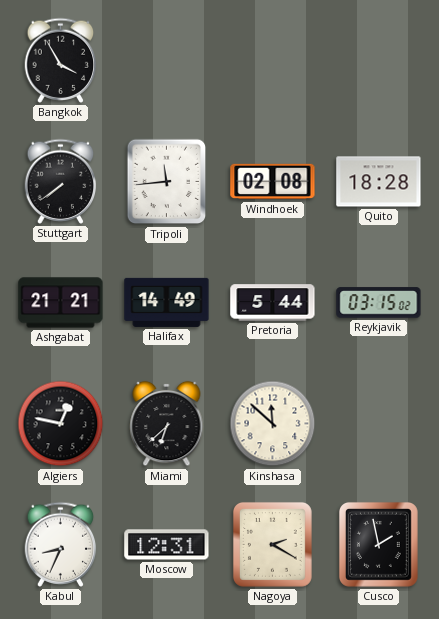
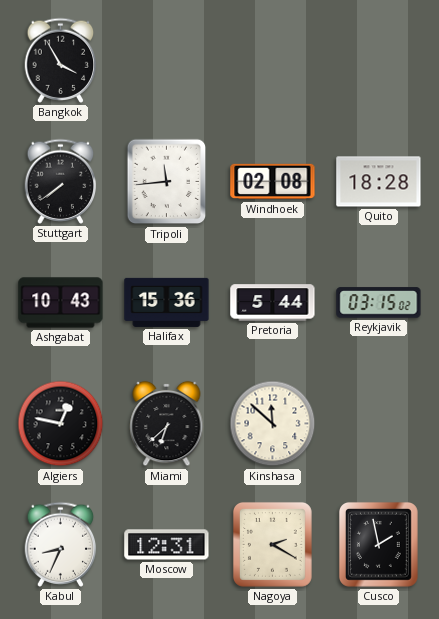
Ashgabat: 21:21 -> 10:43 (61, 303)
Halifax: 14:49 -> 15:36 (167, 302)
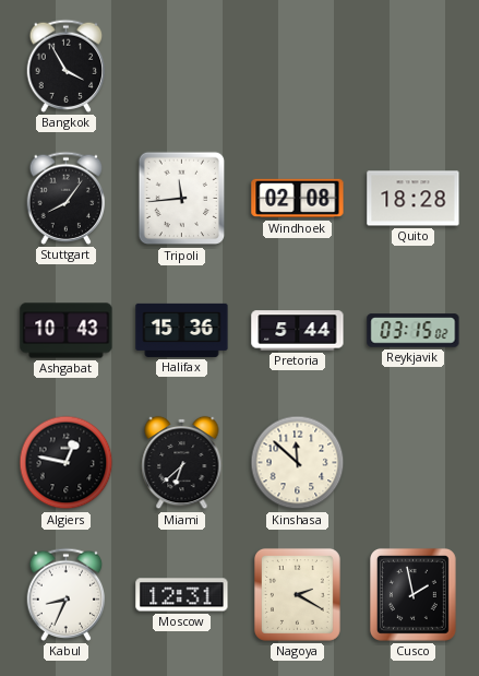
Stuttgart: 7:39 -> 8:06 (67, 198)
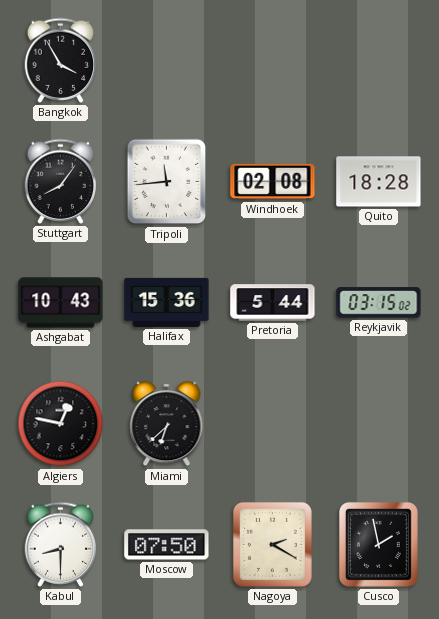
Kinshasa: 11:52 -> none (298, 463)
Kabul: 8:34 -> 8:30 (61, 544)
Moscow: 12:31 -> 07:50 (167, 545)
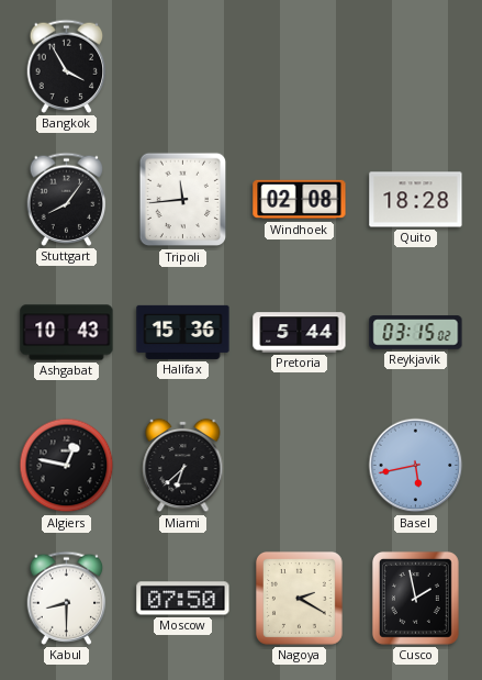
Basel: none -> 5:43 (416, 466)
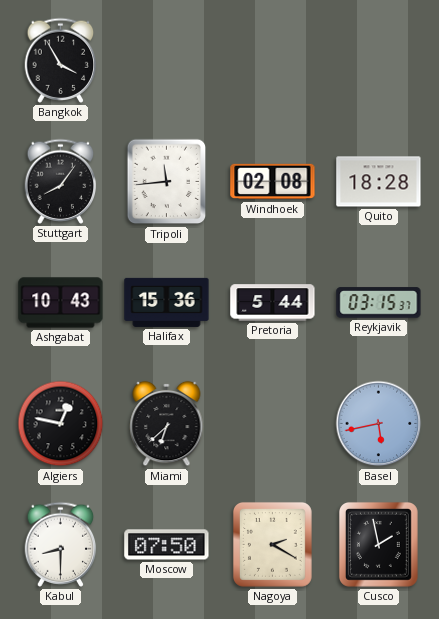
Reykjavik: 03:15:02 -> 03:15:37 (379, 303)
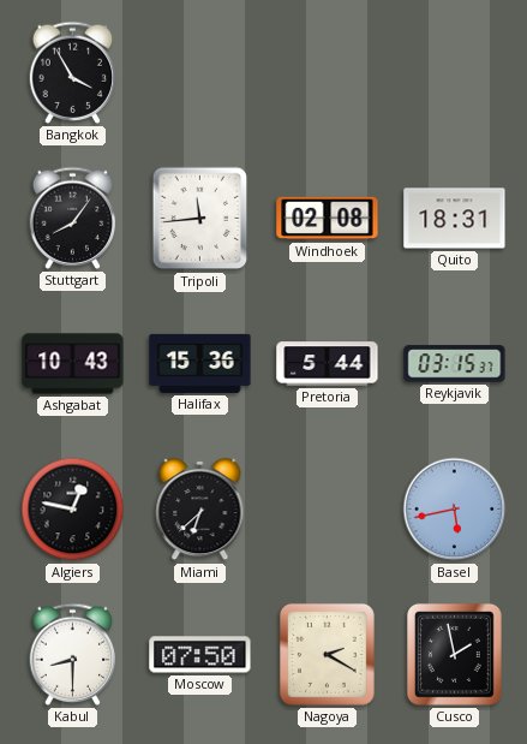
Quito: 18:28 -> 18:31 (455, 219)
